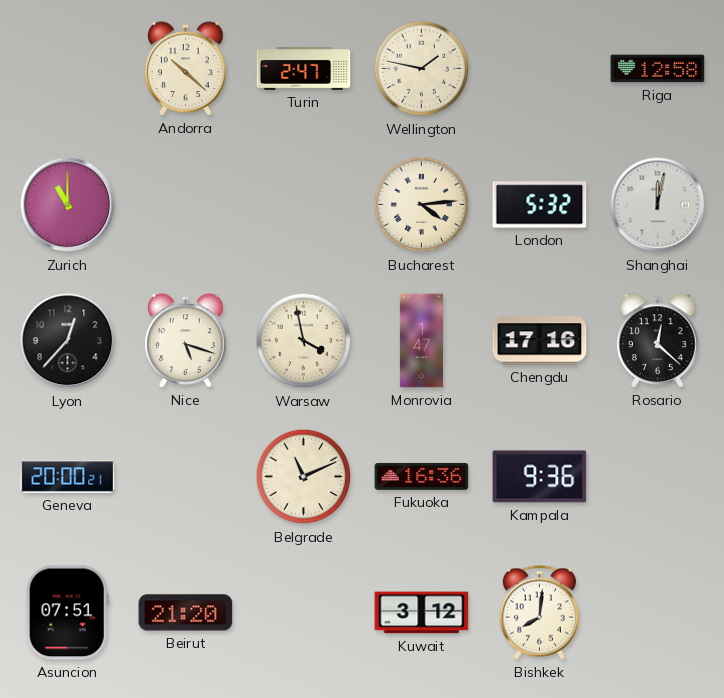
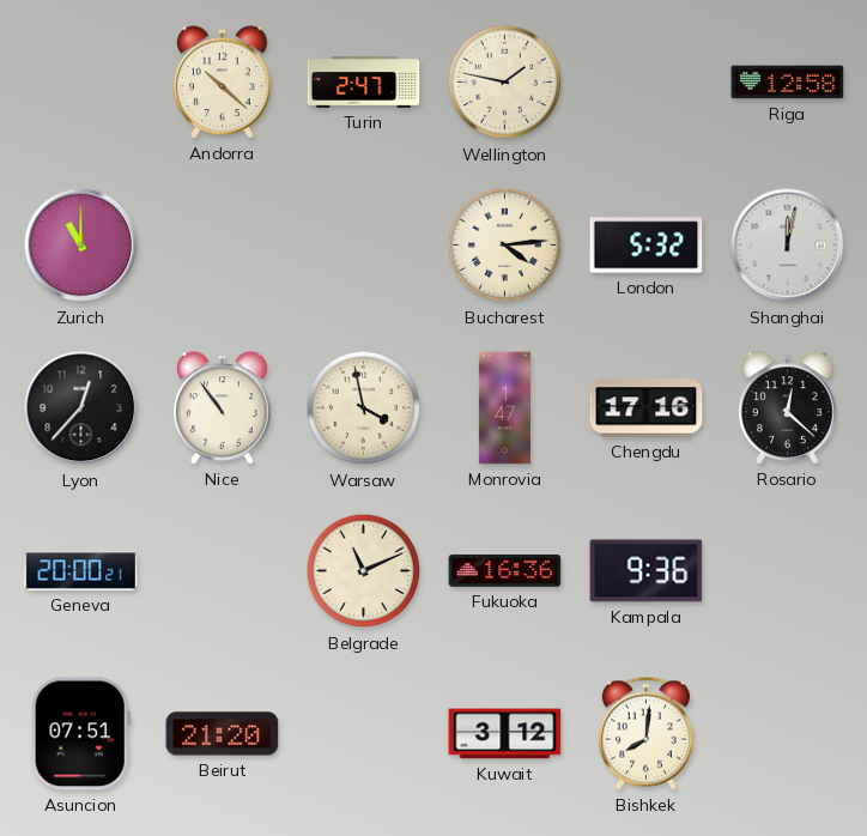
Nice: 5:18 -> 10:54 (223, 408)
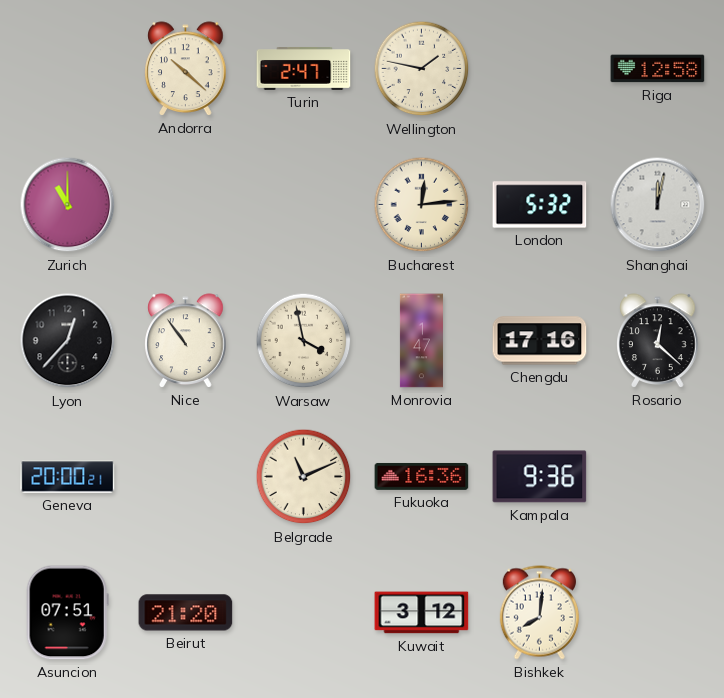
Bucharest: 4:14 -> 12:14 (422, 205)
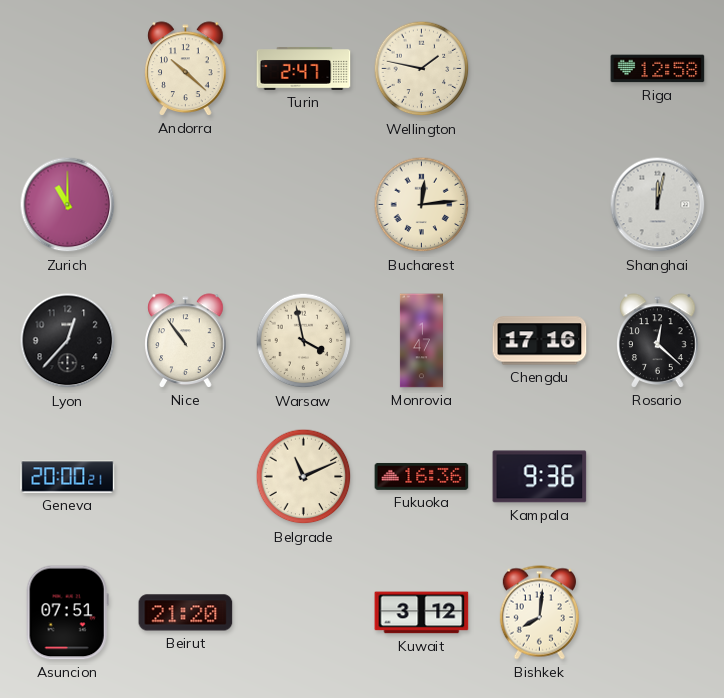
London: 5:32 -> none (540, 205)
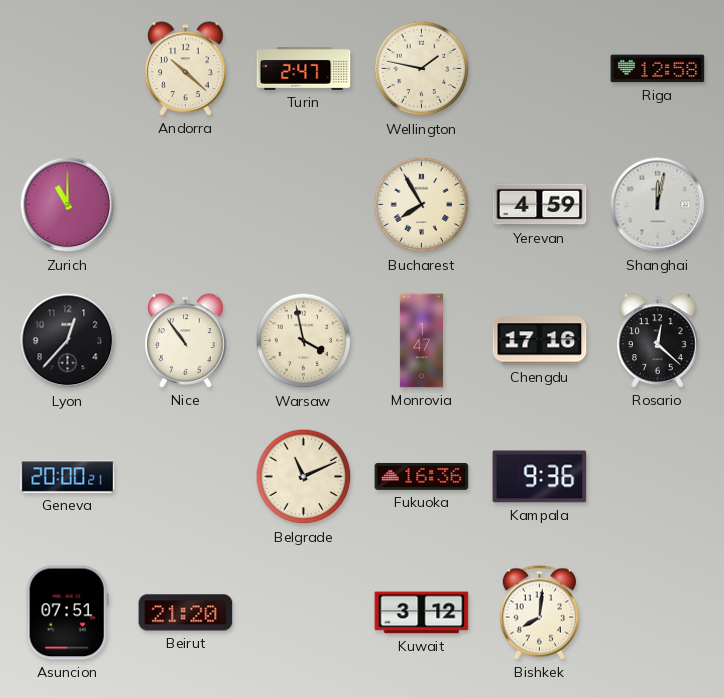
Bucharest: 12:14 -> 7:55 (422, 205)
Yerevan: none -> 4:59 (540, 205)
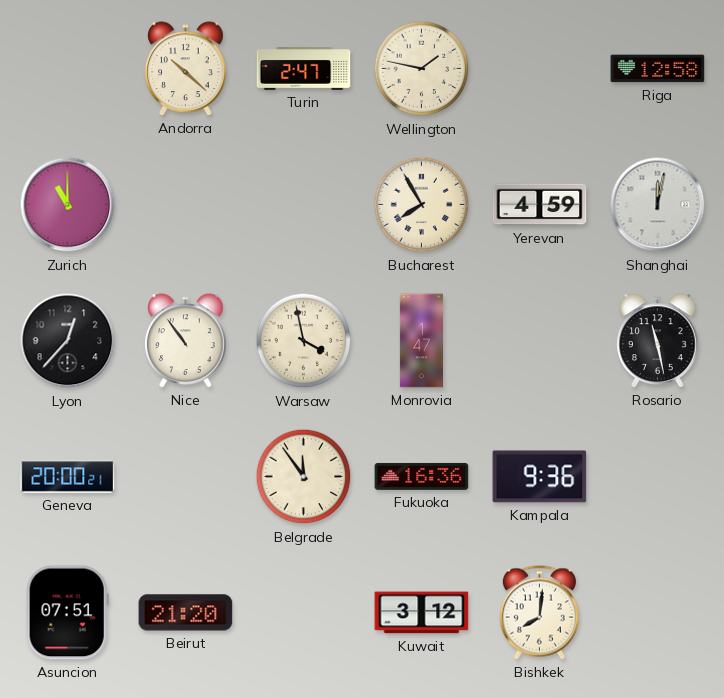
Chengdu: 17:16 -> none (540, 341)
Rosario: 12:22 -> 11:28 (658, 341)
Belgrade: 11:11 -> 11:54 (304, 477)
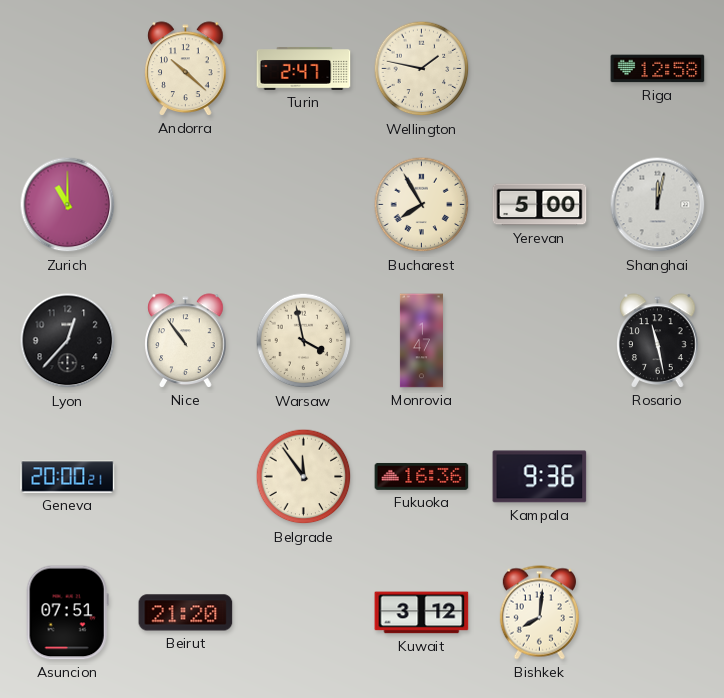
Yerevan: 4:59 -> 5:00 (540, 205)
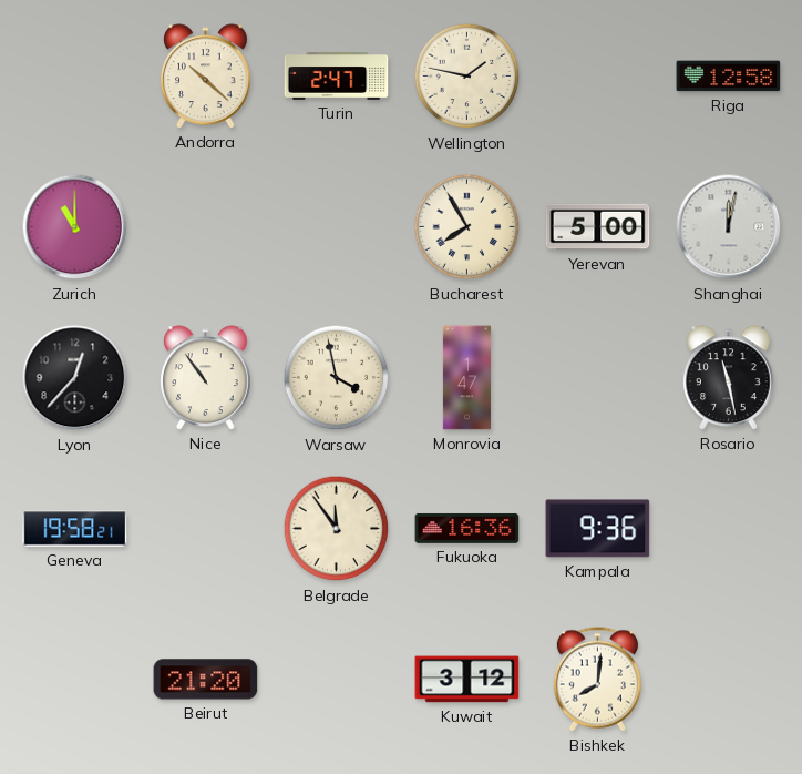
Geneva: 20:00 -> 19:58 (75, 529)
Asuncion: 07:51 -> none (67, 613)
